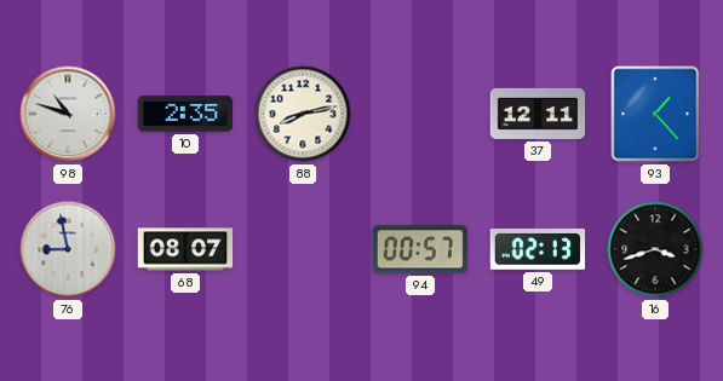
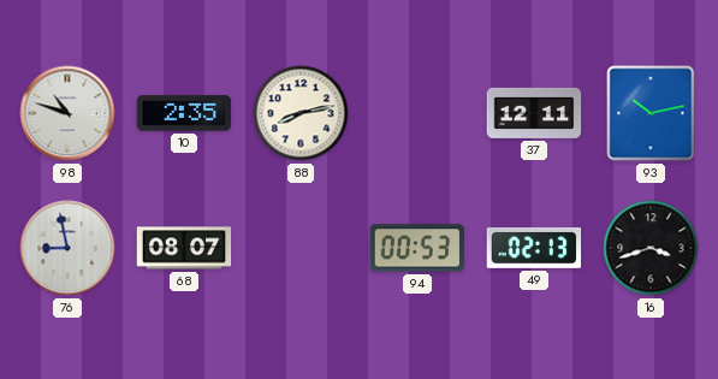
93: 1:23 -> 10:13 (651, 113)
94: 00:57 -> 00:53 (417, 248)
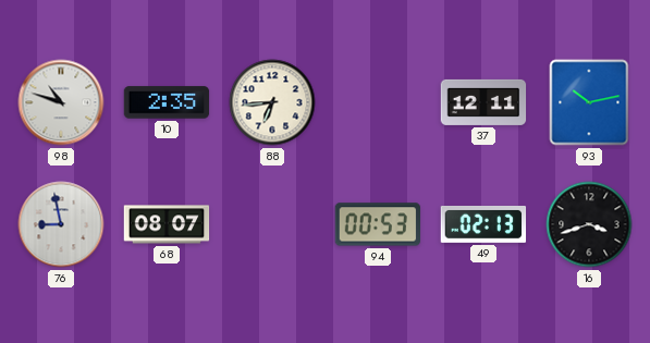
88: 8:13 -> 6:44 (272, 102)
